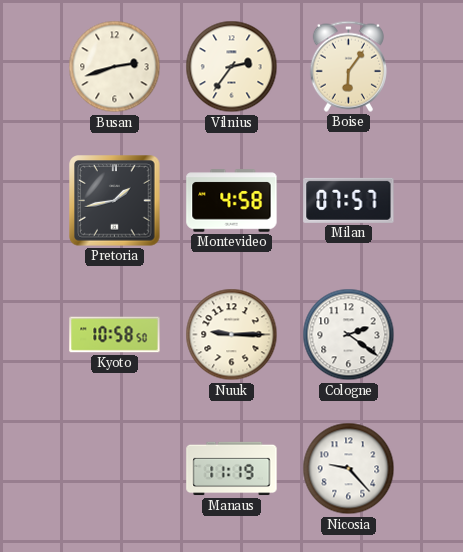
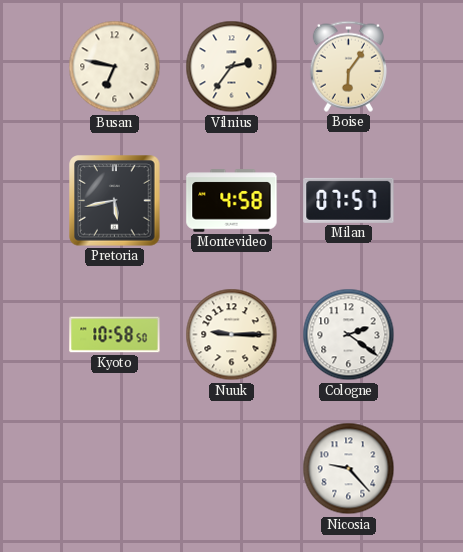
Busan: 2:42 -> 6:47 (115, 67)
Pretoria: 1:43 -> 5:43 (115, 201)
Manaus: 11:19 -> none (232, 469)
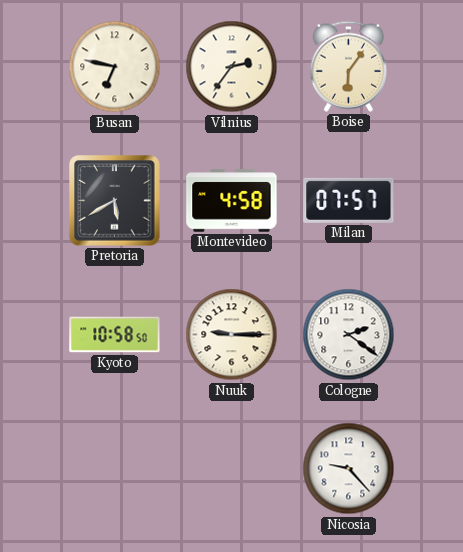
Pretoria: 5:43 -> 5:40 (115, 201)
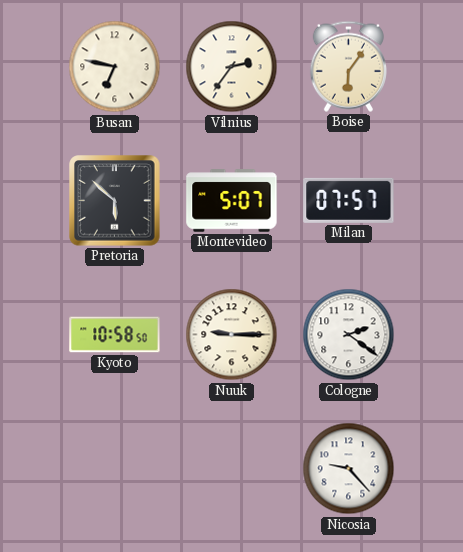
Pretoria: 5:40 -> 5:52 (115, 201)
Montevideo: 4:58 -> 5:07 (232, 201)
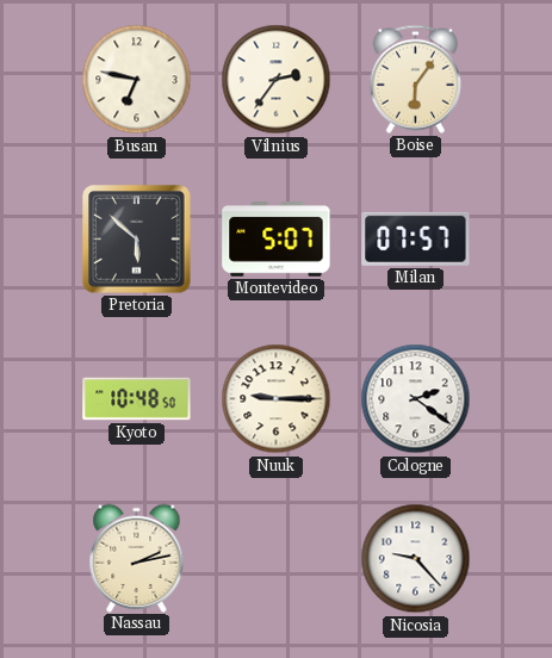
Kyoto: 10:58 -> 10:48 (137, 399)
Nassau: none -> 2:13 (137, 558)
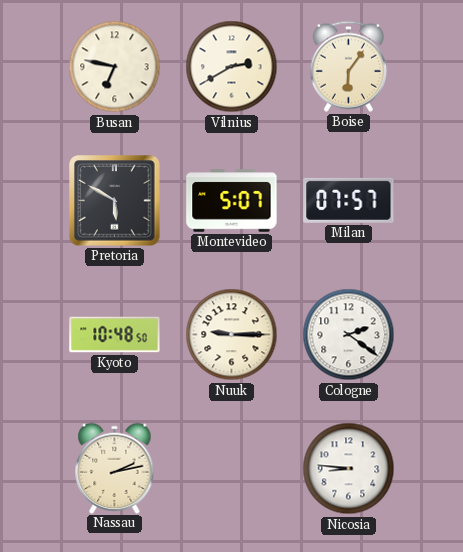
Vilnius: 2:36 -> 2:40 (232, 67)
Pretoria: 5:52 -> 5:50 (115, 201)
Nicosia: 9:23 -> 8:46 (349, 469)
